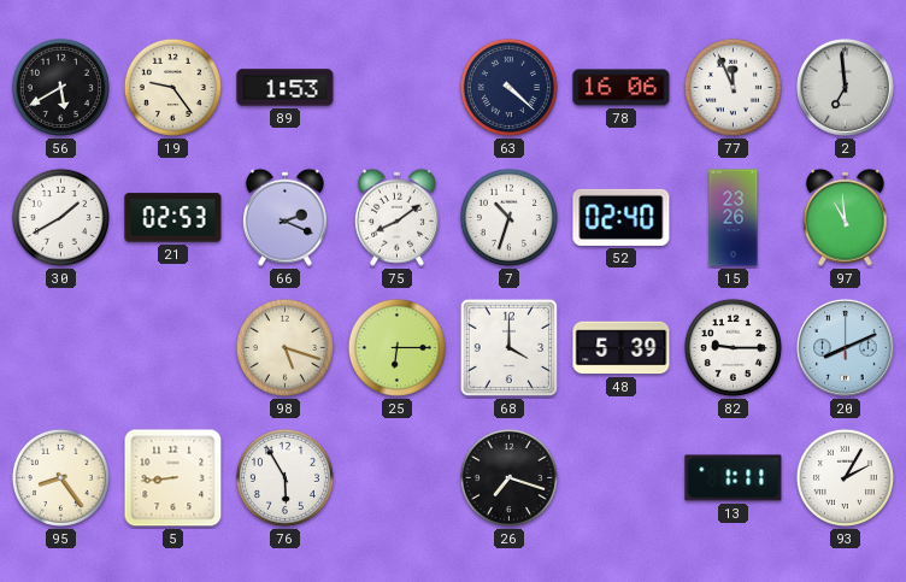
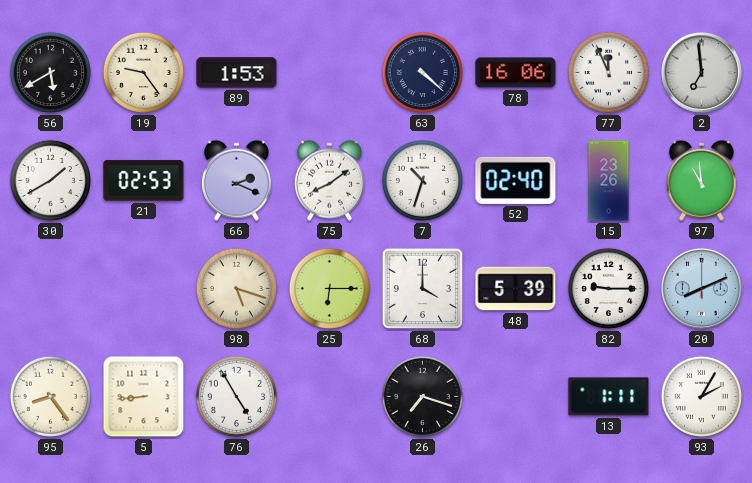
76: 5:55 -> 4:55 (236, 396)
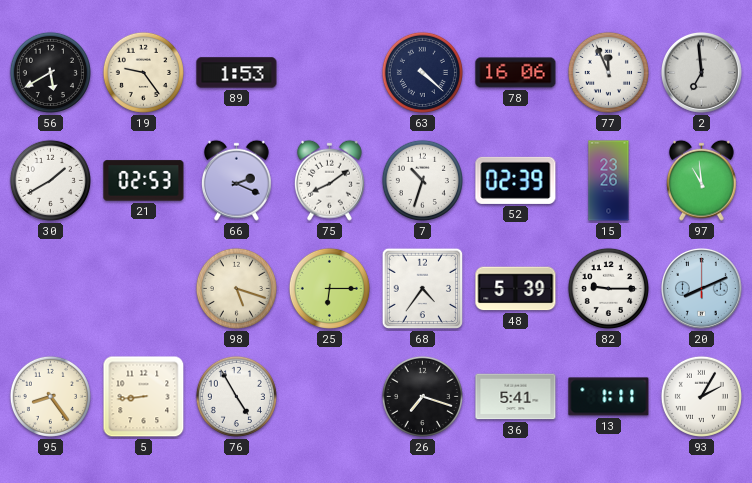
52: 02:40 -> 02:39 (516, 180)
68: 4:00 -> 4:36 (423, 289)
36: none -> 5:41 (516, 397)
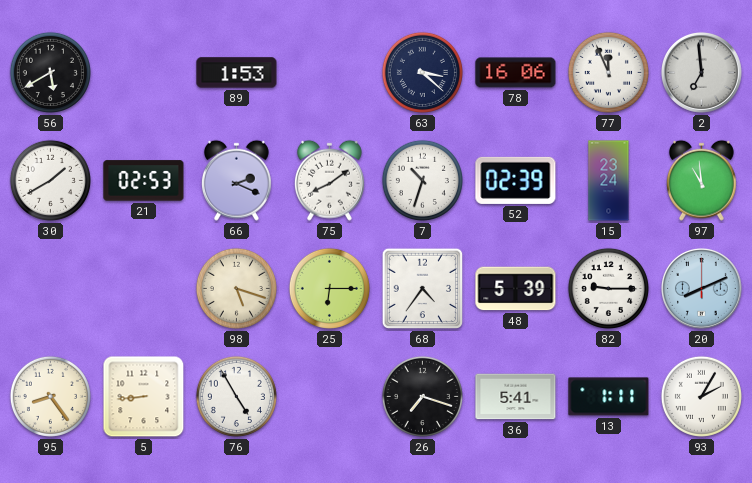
19: 9:24 -> none (143, 72)
63: 4:22 -> 3:22 (422, 72)
15: 23:26 -> 23:24 (609, 181)
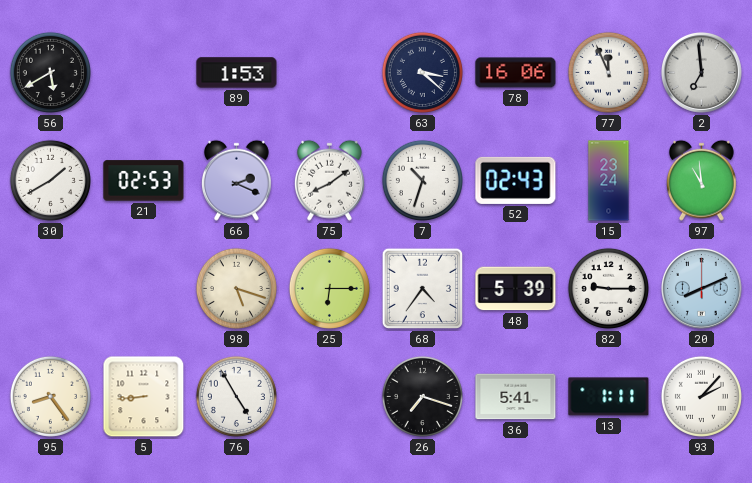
52: 02:39 -> 02:43 (516, 180)
93: 2:05 -> 2:07 (701, 396)
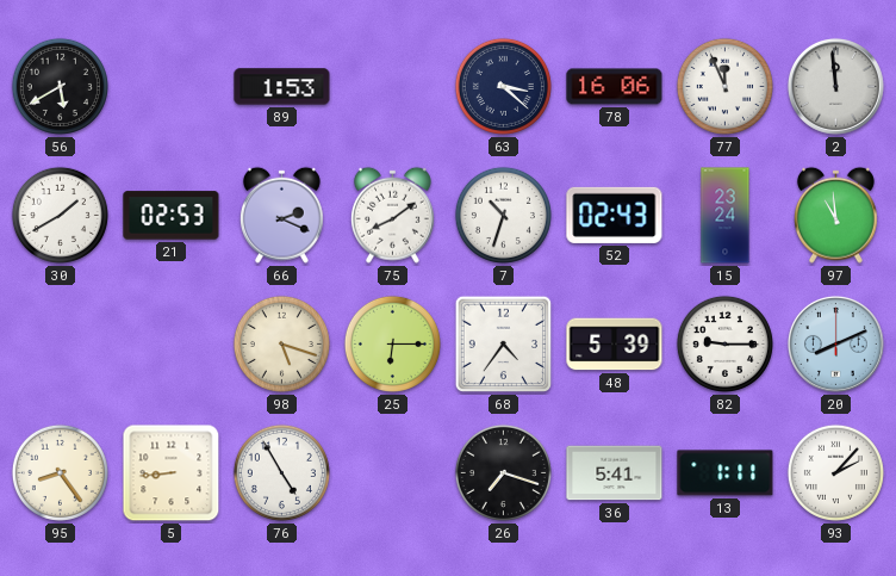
2: 6:59 -> 11:59 (835, 86)
